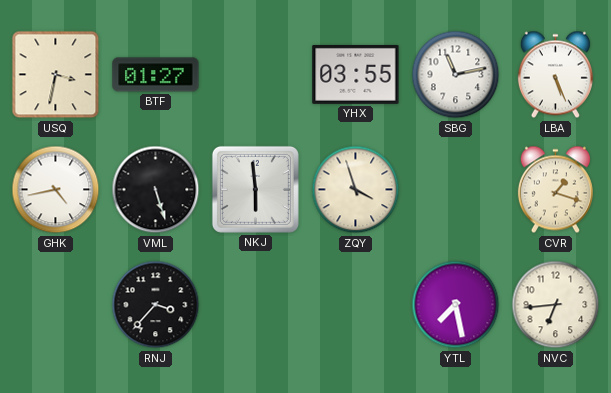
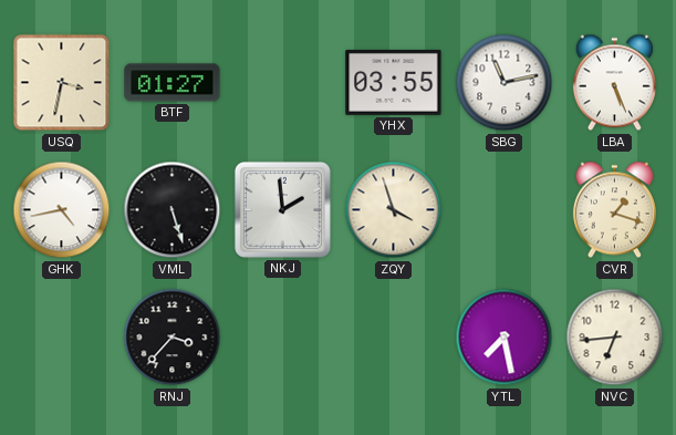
NKJ: 5:59 -> 1:59 (282, 209)
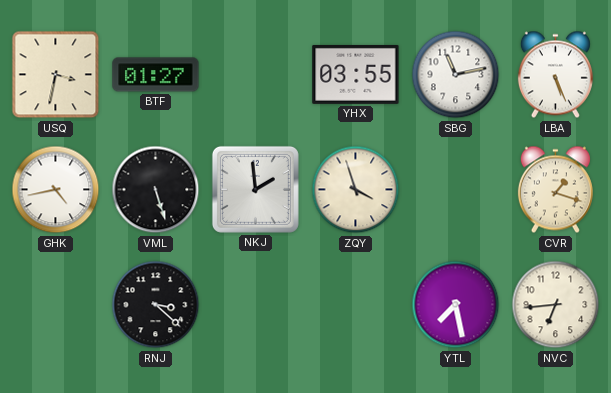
RNJ: 3:37 -> 3:22 (156, 305)
